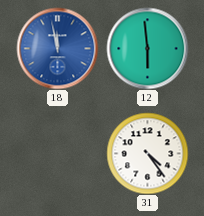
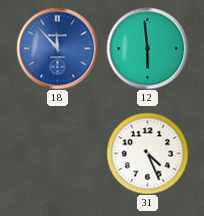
18: 11:58 -> 11:53 (57, 48)
31: 4:24 -> 4:26 (147, 153)
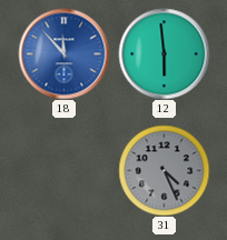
31 dial: white -> grey (164, 170)
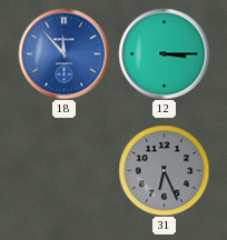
12: 5:59 -> 3:15 (164, 53)
31: 4:26 -> 6:26 (164, 170)
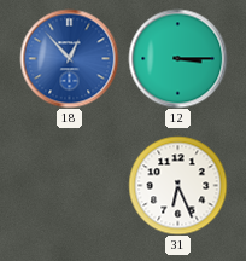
18: 11:53 -> 12:53 (69, 58)
31 dial: grey -> white (177, 185)
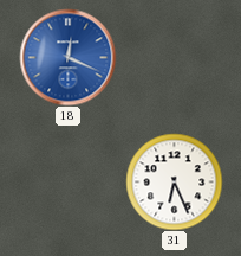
18: 12:53 -> 12:19 (67, 57)
12: 3:15 -> none (177, 58)
